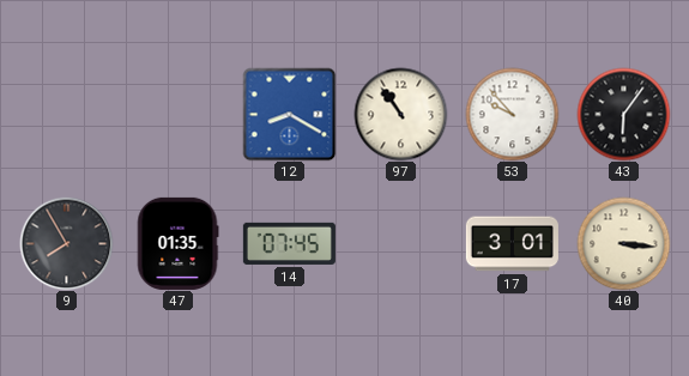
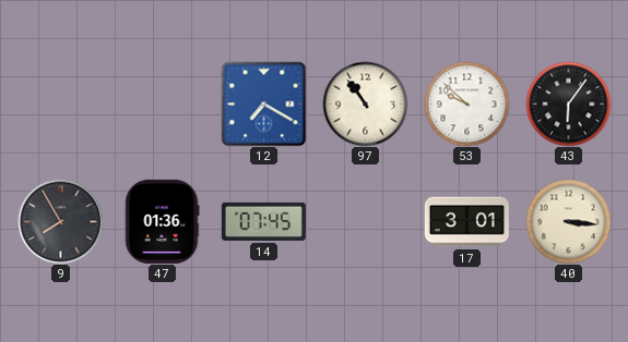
12: 8:20 -> 7:20 (263, 103)
53: 9:53 -> 9:52 (466, 103)
47: 01:35 -> 01:36 (162, 221)
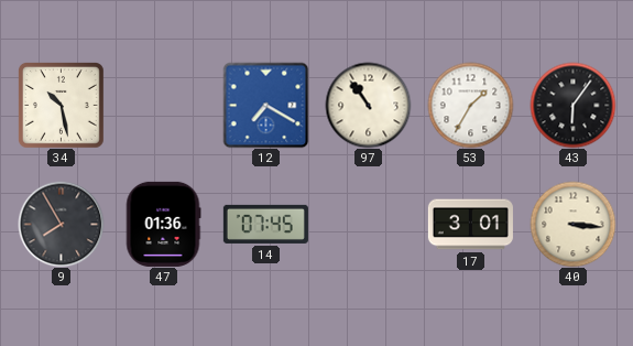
34: none -> 10:28 (62, 106)
53: 9:52 -> 1:35 (470, 105)
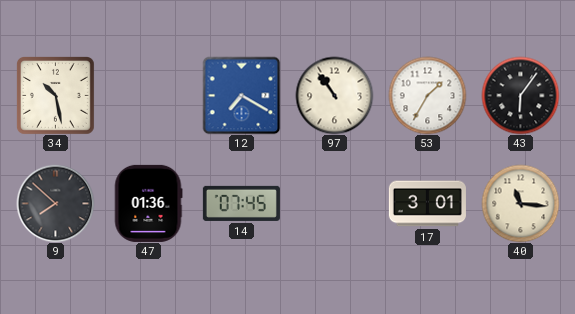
9: 7:55 -> 7:52 (55, 203)
40: 3:16 -> 11:16 (520, 203)
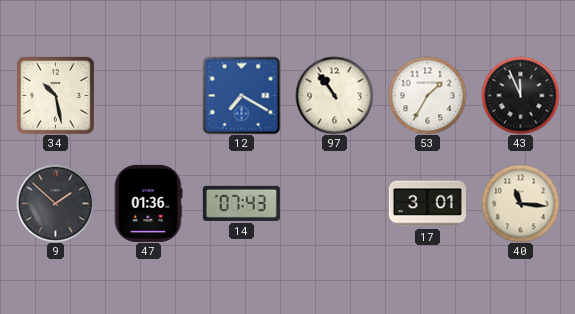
43: 6:06 -> 11:56 (520, 95)
9: 7:52 -> 1:52 (55, 203)
14: 07:45 -> 07:43 (241, 203)
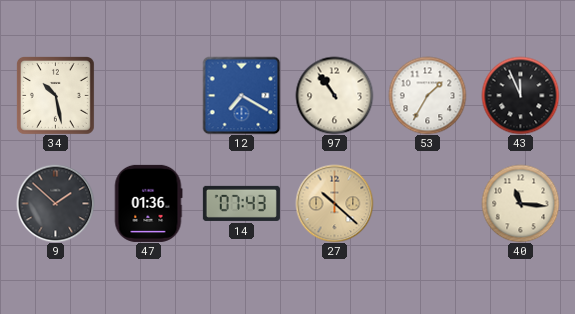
27: none -> 10:22 (334, 203)
17: 3:01 -> none (427, 204)
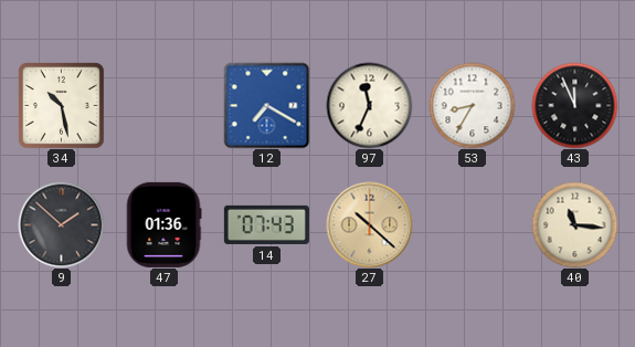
97: 10:54 -> 11:34 (369, 105)
53: 1:35 -> 8:35 (472, 105)
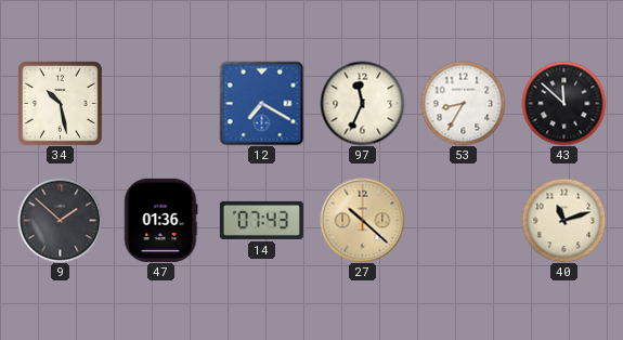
43: 11:56 -> 11:52 (563, 103)
40: 11:16 -> 11:12 (563, 220)
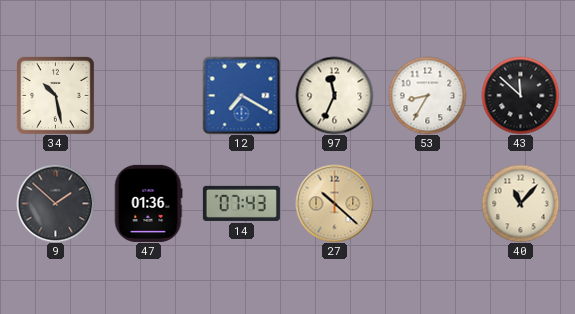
40: 11:12 -> 11:07 (520, 203)
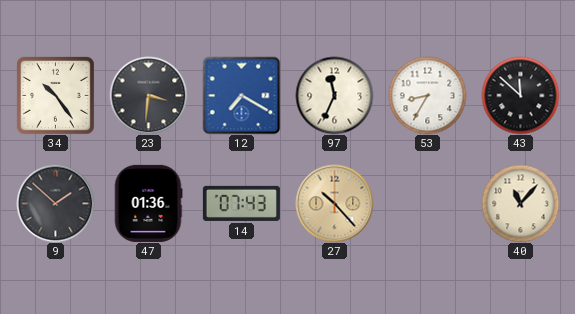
34: 10:28 -> 10:24 (56, 96)
23: none -> 3:31 (148, 95)
27: 10:22 -> 10:23 (334, 203)
